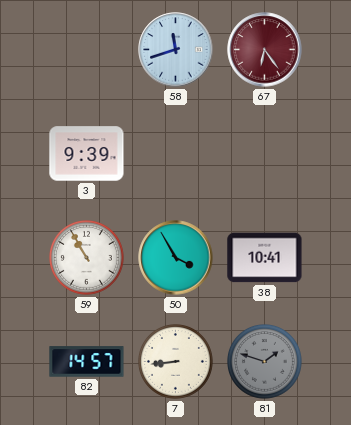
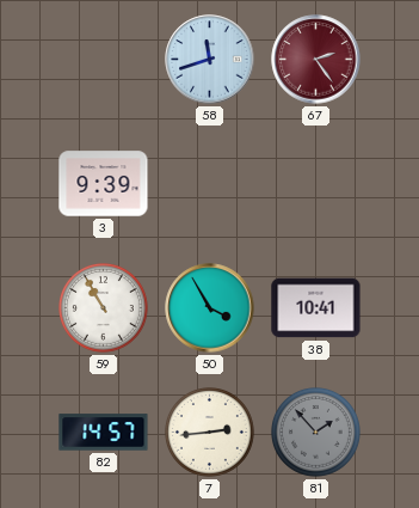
67: 6:24 -> 2:24 (316, 60)
7: 8:44 -> 2:44 (210, 433)
81: 1:48 -> 1:53 (316, 433)
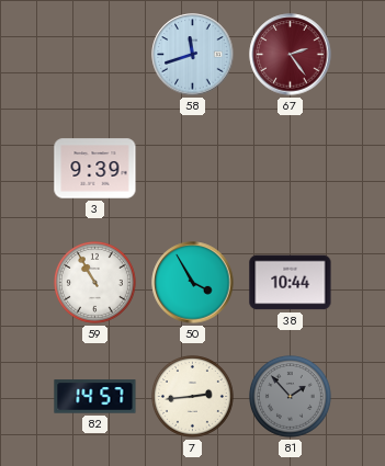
38: 10:41 -> 10:44 (291, 283)
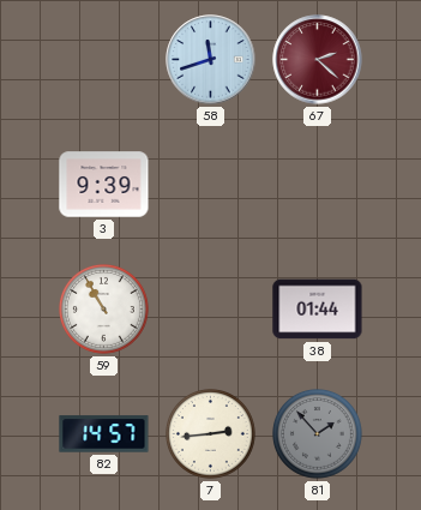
67: 2:24 -> 2:22 (318, 60)
50: 3:55 -> none (193, 283)
38: 10:44 -> 01:44 (318, 310)
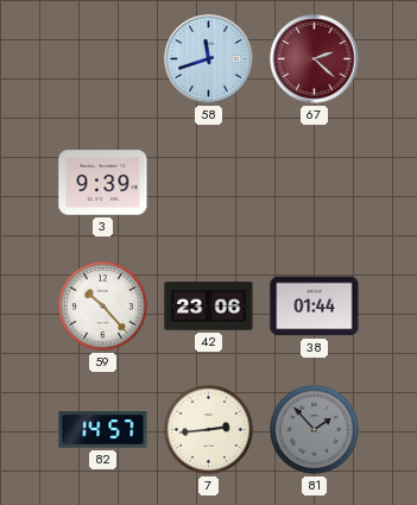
59: 10:55 -> 10:23 (103, 307)
42: none -> 23:06 (209, 307)
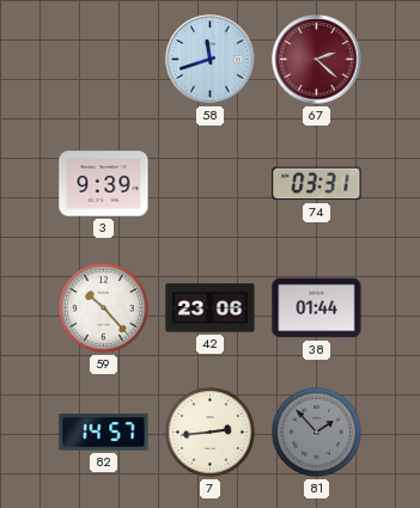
74: none -> 03:31 (317, 184)
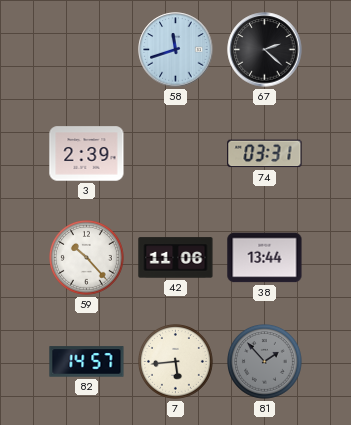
67 dial: burgundy -> black (265, 50)
3: 9:39 -> 2:39 (87, 154)
42: 23:06 -> 11:06 (176, 258)
38: 01:44 -> 13:44 (265, 258)
7: 2:44 -> 5:44 (176, 362)
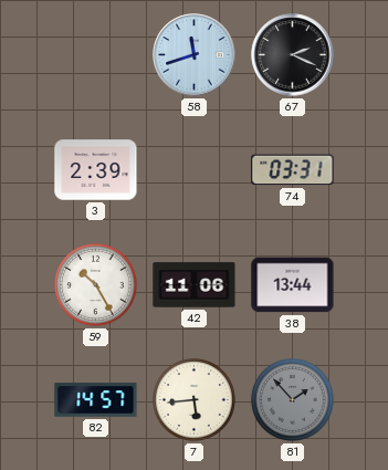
67: 2:22 -> 2:19 (293, 55)
59: 10:23 -> 10:25 (96, 285)
